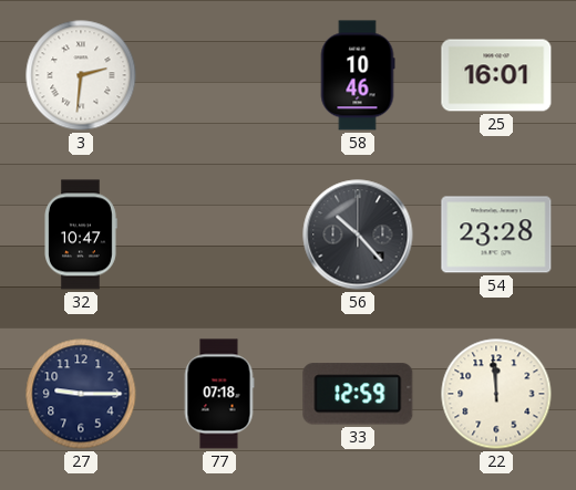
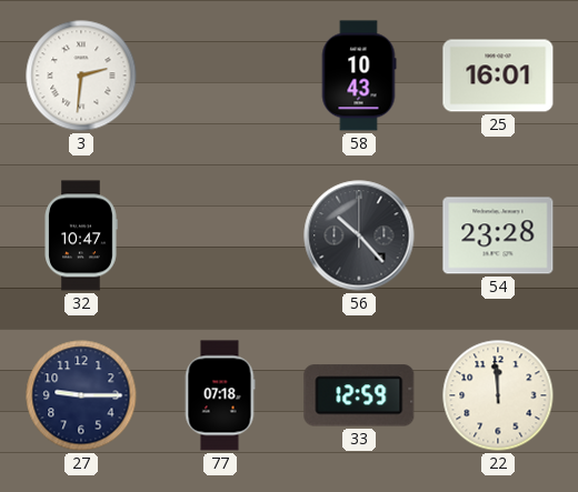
58: 10:46 -> 10:43 (359, 76)
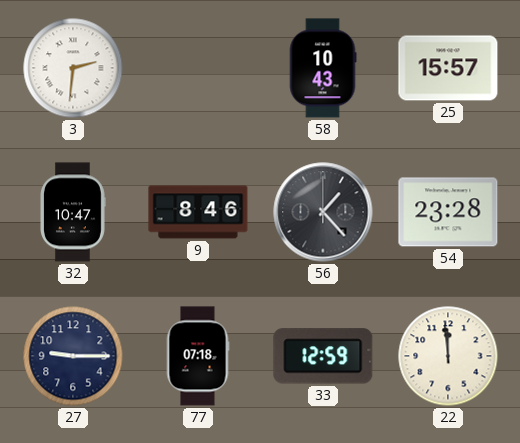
25: 16:01 -> 15:57 (448, 68)
9: none -> 8:46 (198, 212)
56: 10:23 -> 1:23 (323, 212)
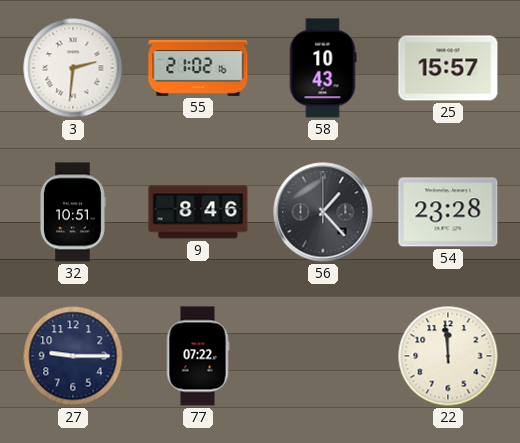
55: none -> 21:02 (198, 69)
32: 10:47 -> 10:51 (73, 212)
77: 07:18 -> 07:22 (198, 356)
33: 12:59 -> none (323, 356)
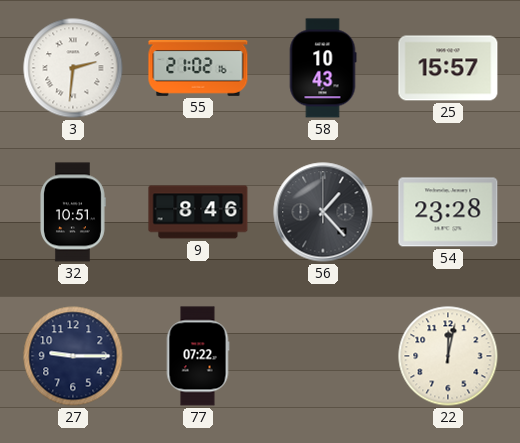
22: 11:59 -> 12:02 (448, 356)
